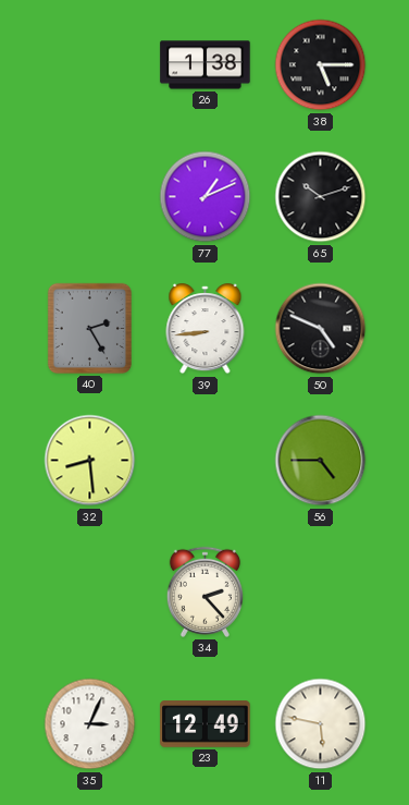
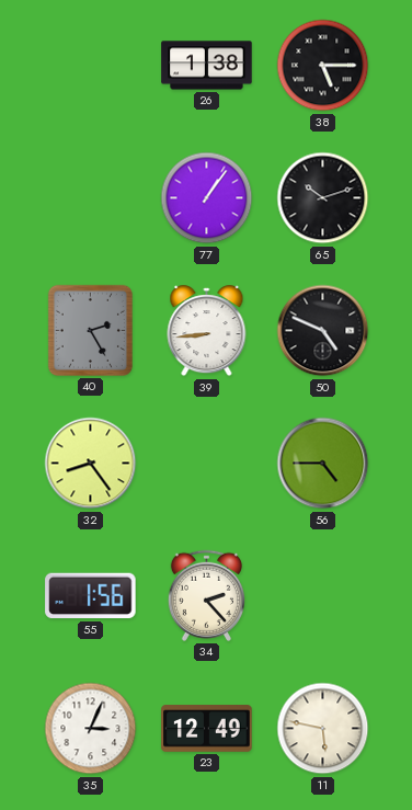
77: 1:11 -> 1:06 (207, 198)
32: 8:29 -> 8:24 (91, 464)
55: none -> 1:56 (91, 596)
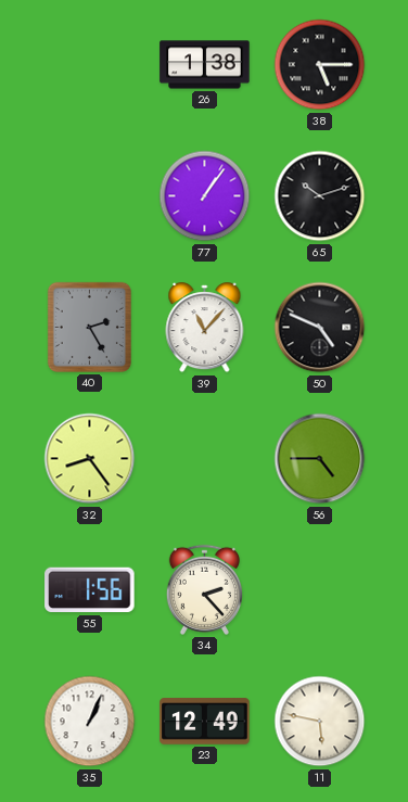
39: 8:44 -> 11:07 (205, 328)
35: 3:04 -> 1:04 (90, 722)
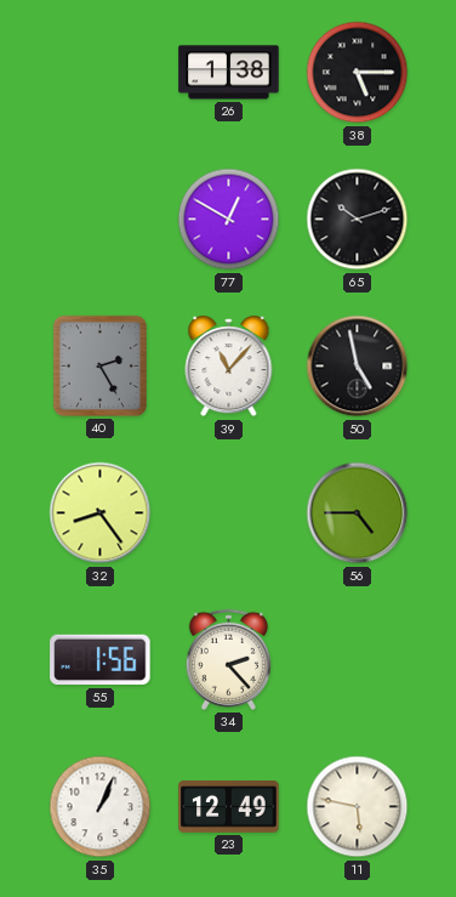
77: 1:06 -> 12:50 (229, 220)
50: 4:49 -> 4:58 (358, 367)
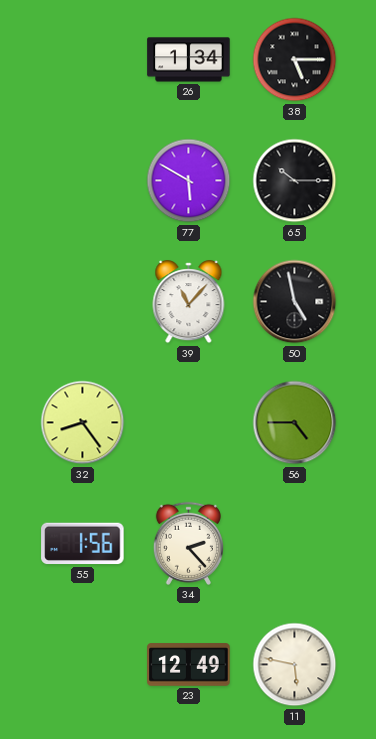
26: 1:38 -> 1:34 (189, 60)
77: 12:50 -> 5:50 (189, 181)
65: 10:12 -> 10:15 (295, 181)
40: 2:25 -> none (99, 365)
35: 1:04 -> none (101, 807)
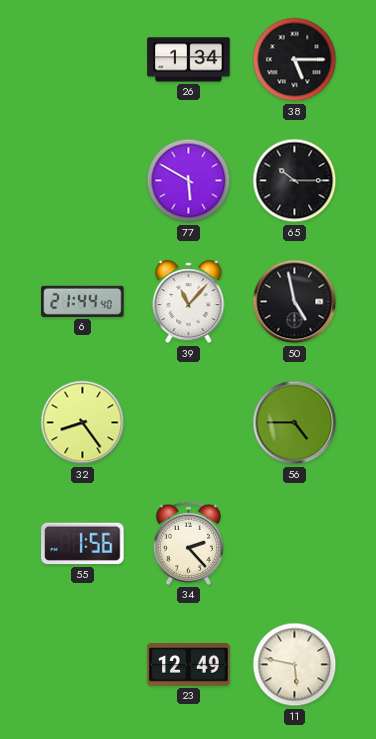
6: none -> 21:44 (83, 301)
